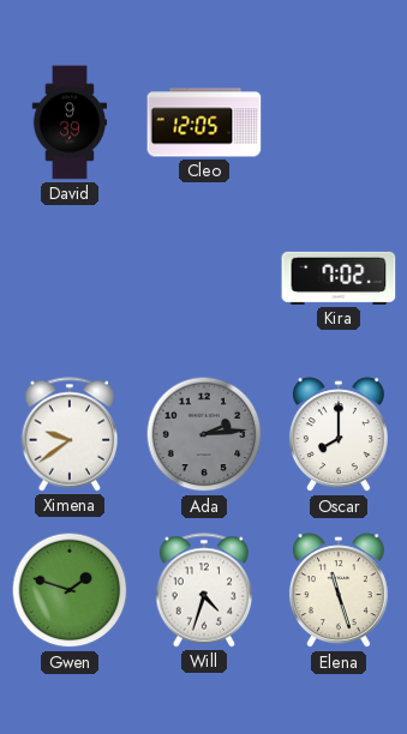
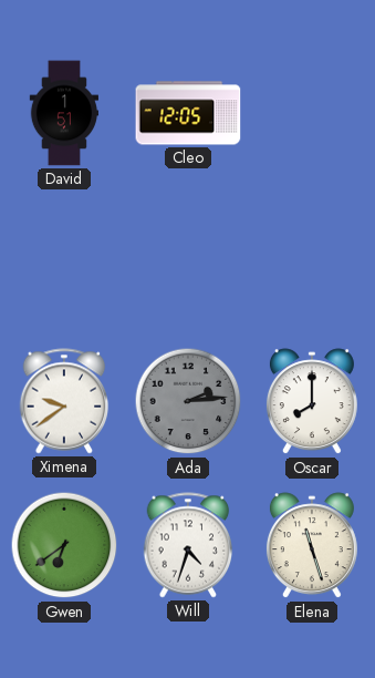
David: 9:39 -> 1:51 (64, 113)
Kira: 7:02 -> none (339, 278)
Gwen: 1:48 -> 6:39 (64, 545)
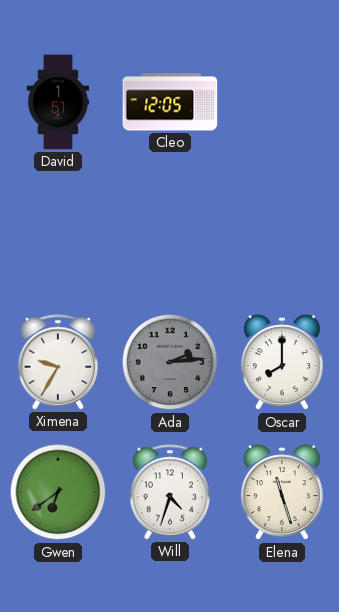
Ximena: 9:39 -> 9:35 (58, 362)
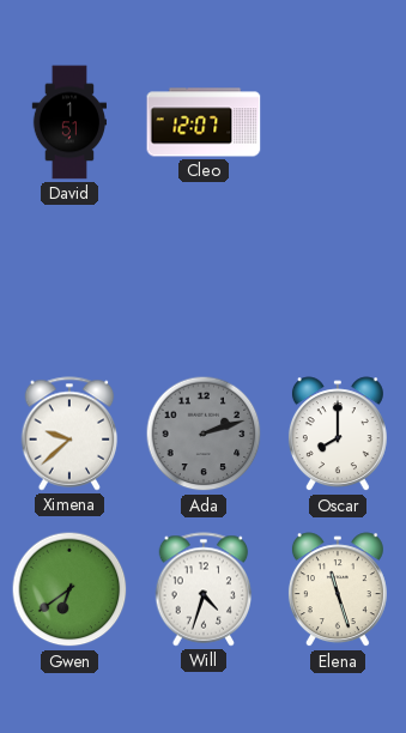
Cleo: 12:05 -> 12:07 (204, 122)
Ximena: 9:35 -> 9:38 (69, 434)
Ada: 2:14 -> 2:12 (204, 434)
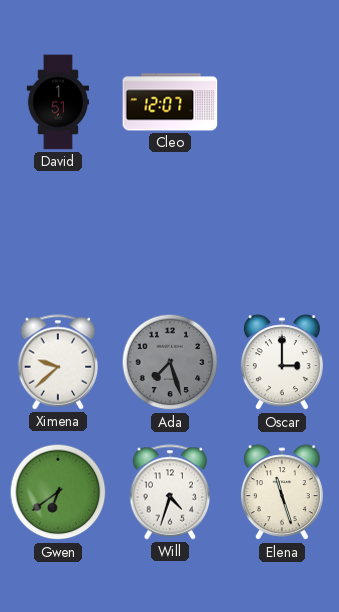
Ada: 2:12 -> 7:27 (170, 362)
Oscar: 8:00 -> 3:00 (282, 363)
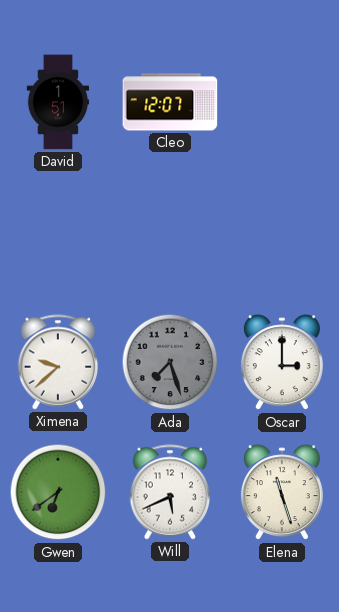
Will: 4:33 -> 5:41 (170, 492)
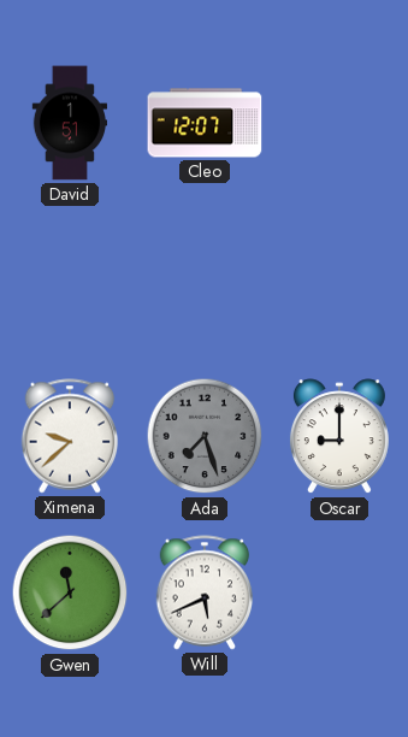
Oscar: 3:00 -> 9:00 (339, 437)
Gwen: 6:39 -> 11:38 (70, 592)
Elena: 11:27 -> none (282, 493)
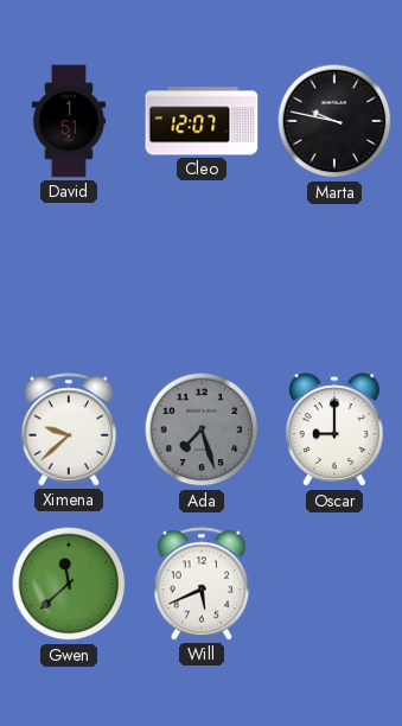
Marta: none -> 9:47 (334, 121)
